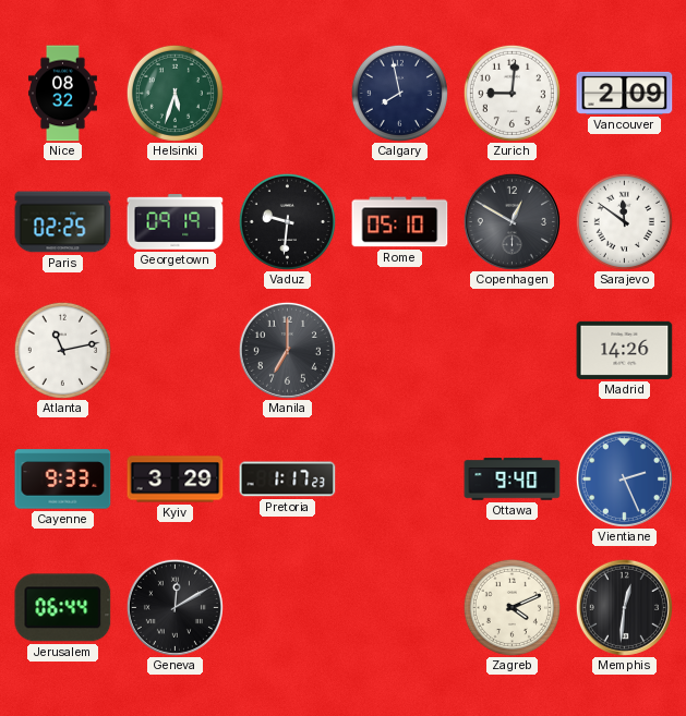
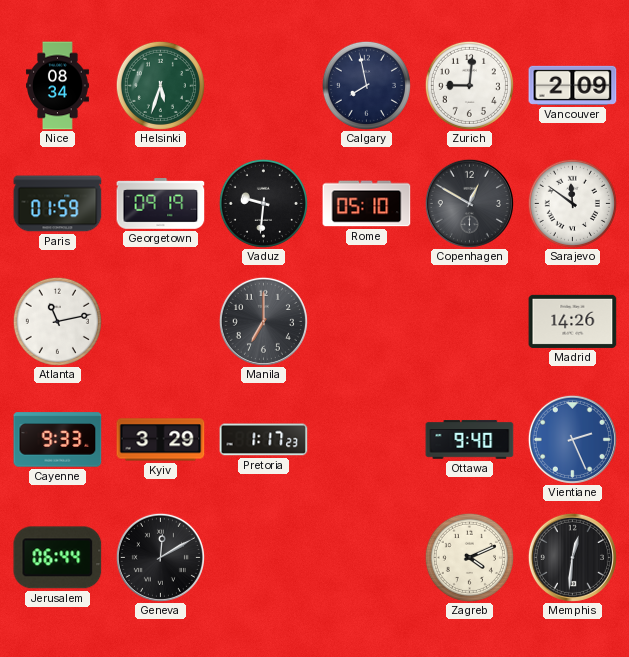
Nice: 08:32 -> 08:34 (57, 86)
Paris: 02:25 -> 01:59 (58, 204)
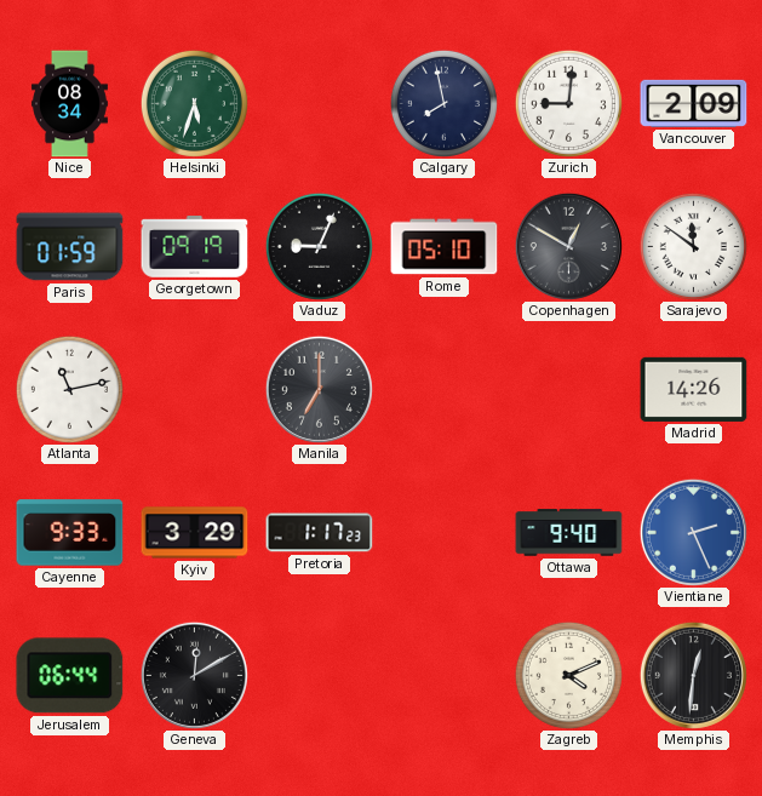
Vaduz: 9:31 -> 9:04 (319, 246)
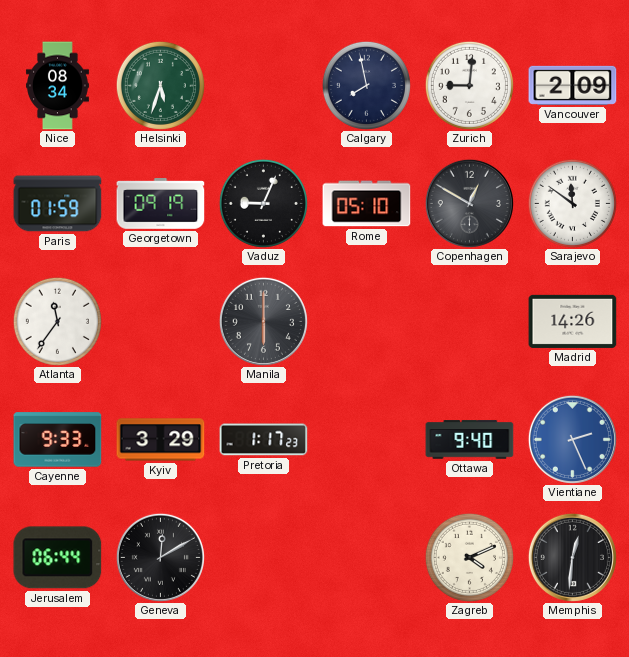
Atlanta: 11:13 -> 11:36 (57, 321)
Manila: 7:00 -> 6:00 (263, 321)
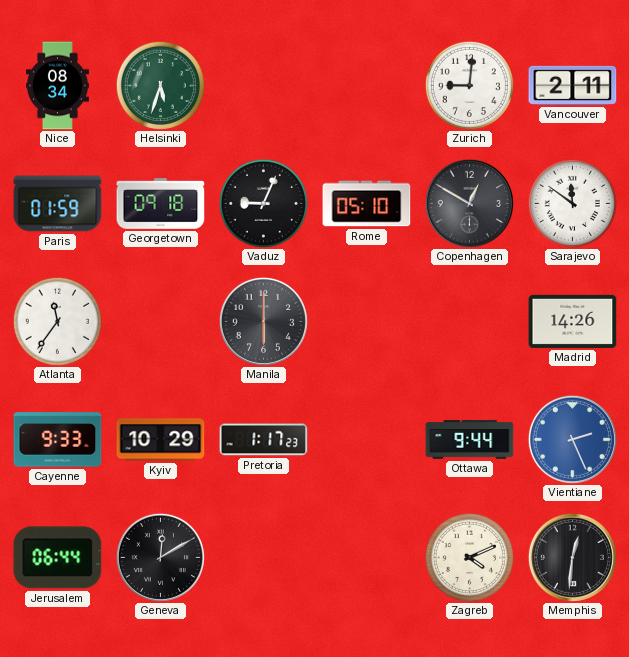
Calgary: 7:58 -> none (366, 85)
Vancouver: 2:09 -> 2:11 (573, 85)
Georgetown: 09:19 -> 09:18 (161, 204)
Kyiv: 3:29 -> 10:29 (161, 440)
Ottawa: 9:40 -> 9:44 (470, 440)
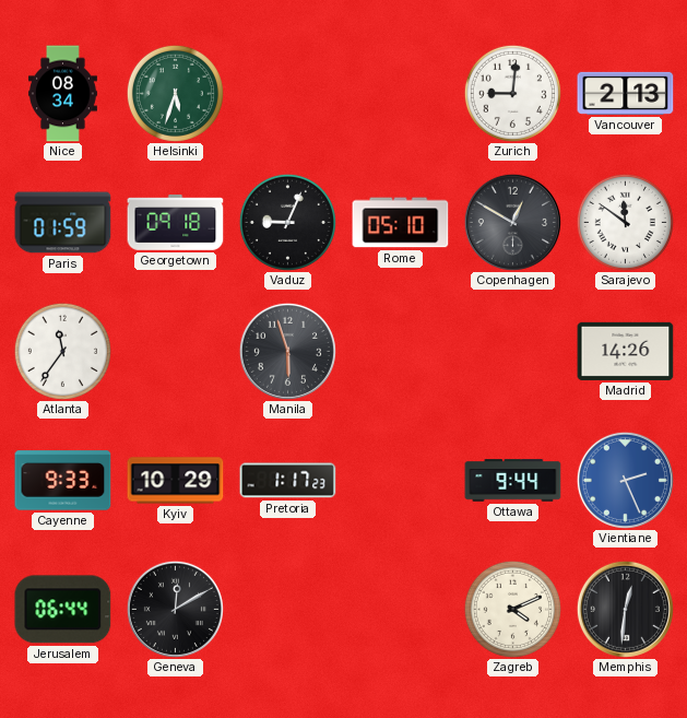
Vancouver: 2:11 -> 2:13 (626, 93)
Manila: 6:00 -> 5:57 (287, 351)
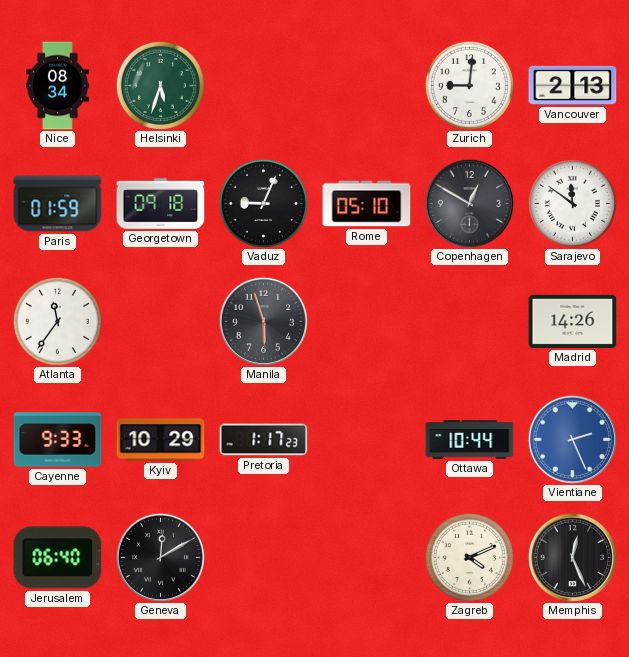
Ottawa: 9:44 -> 10:44 (470, 440)
Jerusalem: 06:44 -> 06:40 (58, 558)
Memphis: 12:31 -> 12:26 (572, 557)
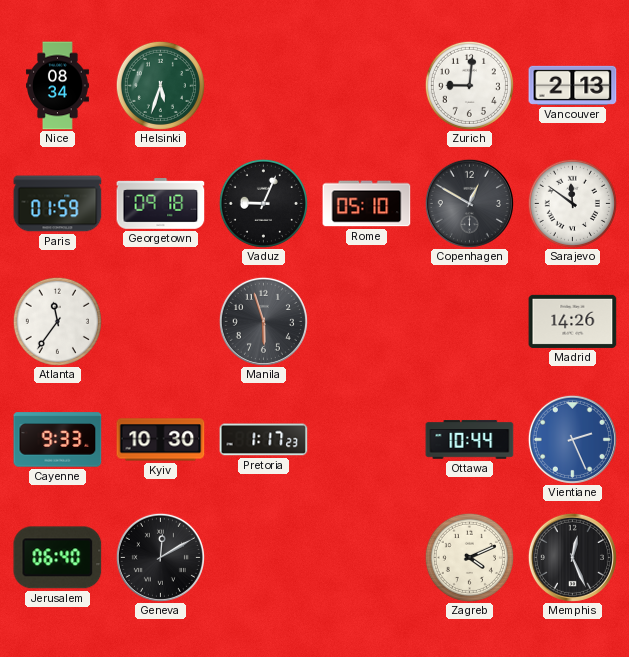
Kyiv: 10:29 -> 10:30 (161, 440)
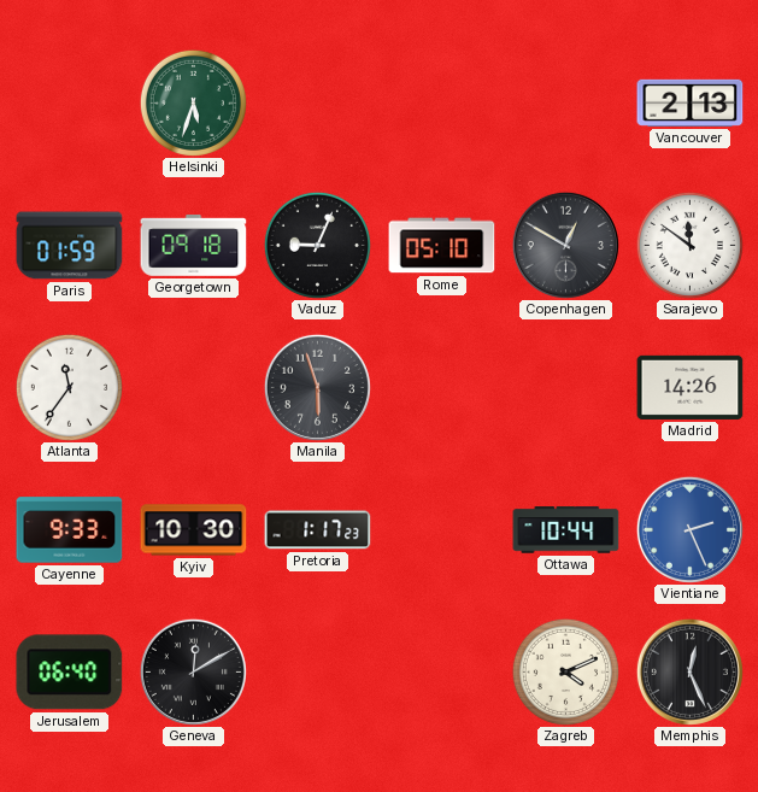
Nice: 08:34 -> none (57, 86)
Zurich: 9:01 -> none (469, 85)
